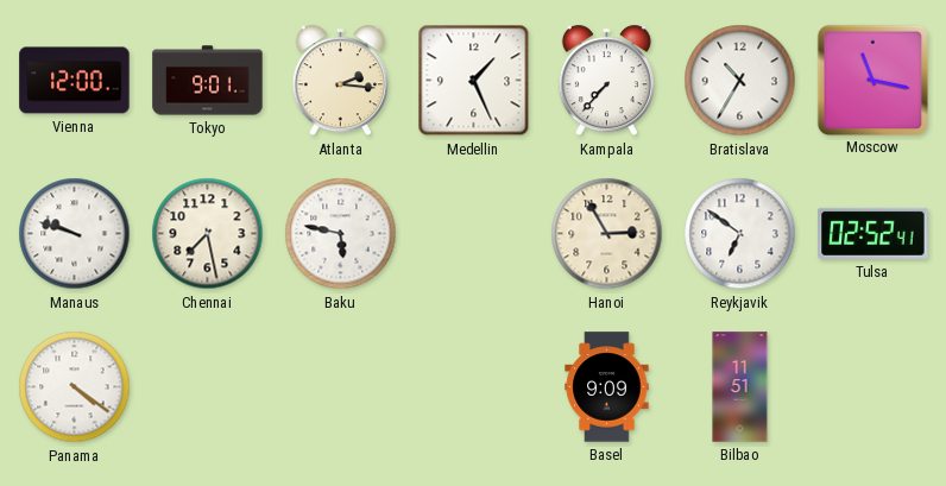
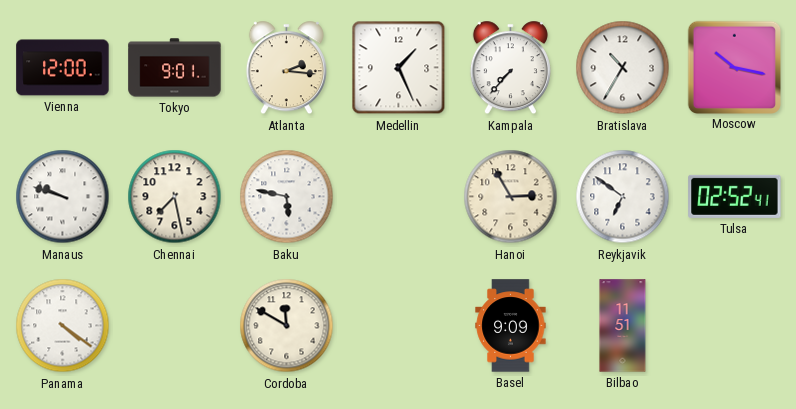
Moscow: 11:17 -> 10:17 (734, 67)
Cordoba: none -> 11:50 (287, 326)
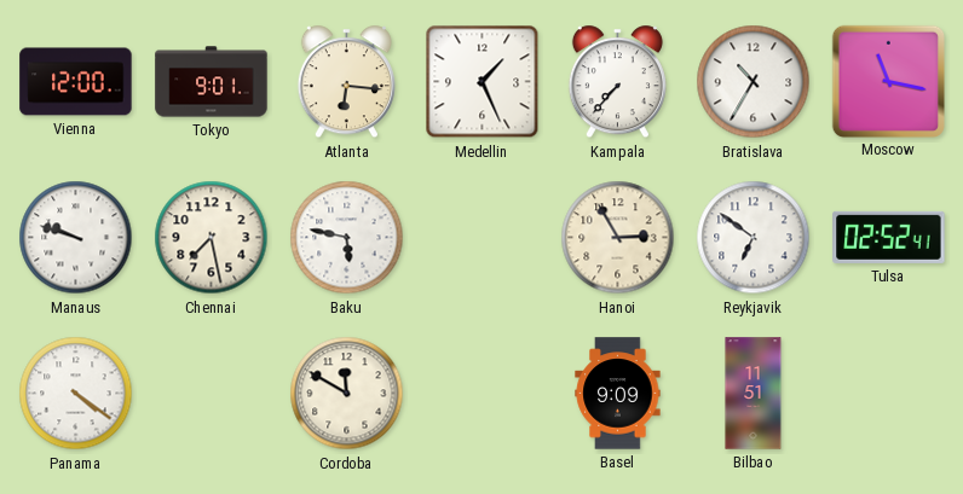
Atlanta: 2:16 -> 6:16 (346, 82)
Moscow: 10:17 -> 11:17 (888, 81)
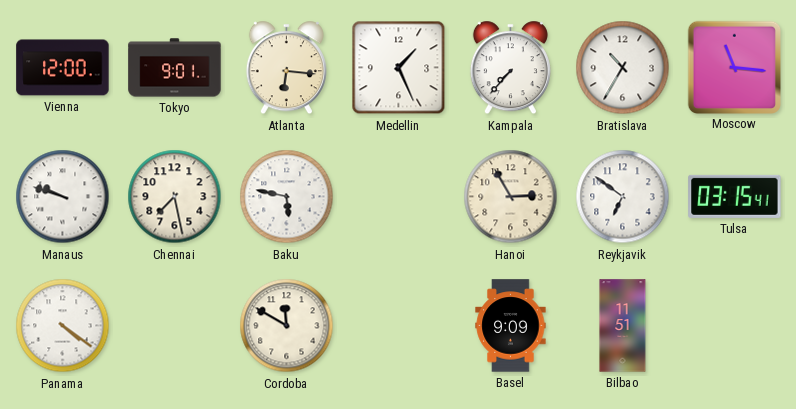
Moscow: 11:17 -> 11:16 (734, 67)
Tulsa: 02:52 -> 03:15 (735, 196)
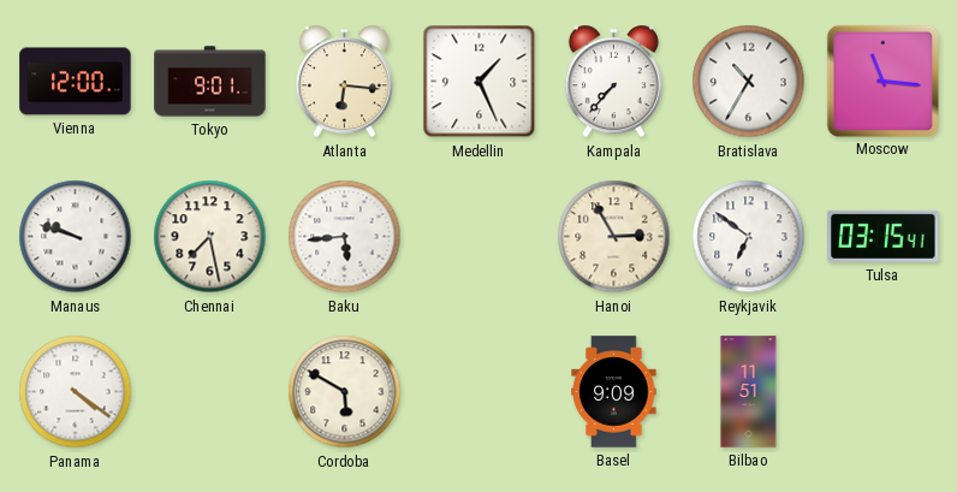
Baku: 5:47 -> 5:44 (345, 237)
Cordoba: 11:50 -> 5:50 (345, 392)
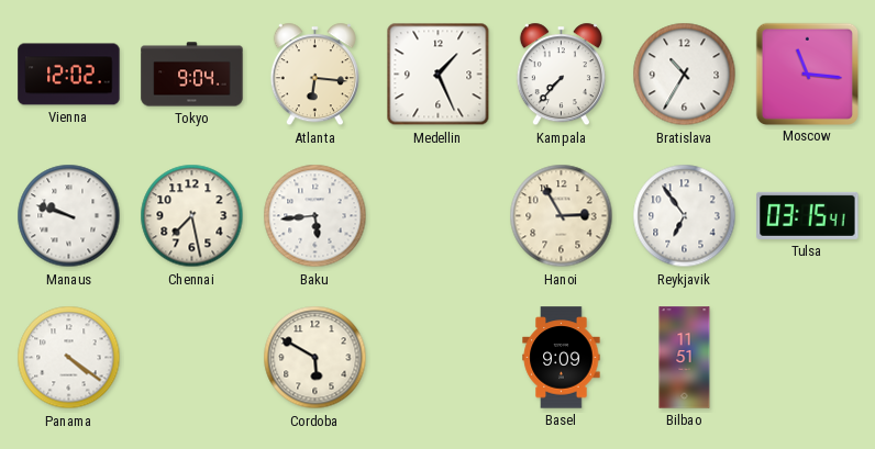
Vienna: 12:00 -> 12:02 (69, 75)
Tokyo: 9:01 -> 9:04 (192, 75)
Reykjavik: 6:51 -> 6:54 (685, 216)
